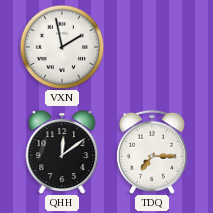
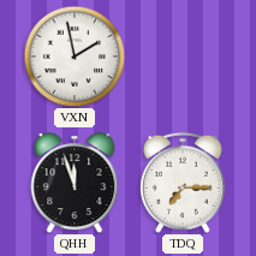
QHH: 12:09 -> 11:57 (75, 183)
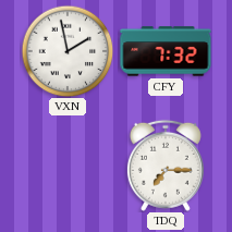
CFY: none -> 7:32 (166, 51)
QHH: 11:57 -> none (75, 183)
